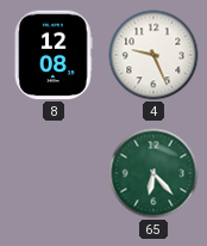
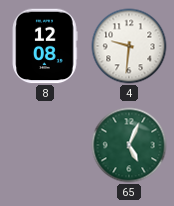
4: 9:26 -> 9:31 (129, 46)
65: 6:23 -> 5:04 (129, 145)
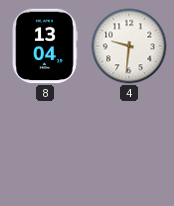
8: 12:08 -> 13:04 (45, 46)
65: 5:04 -> none (129, 145)
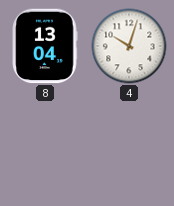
4: 9:31 -> 10:03 (129, 46)
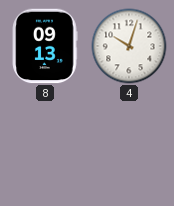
8: 13:04 -> 09:13 (45, 46)
